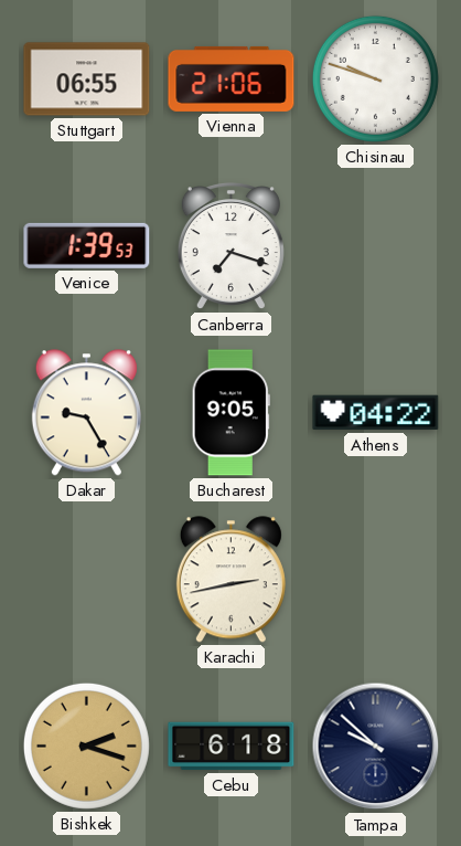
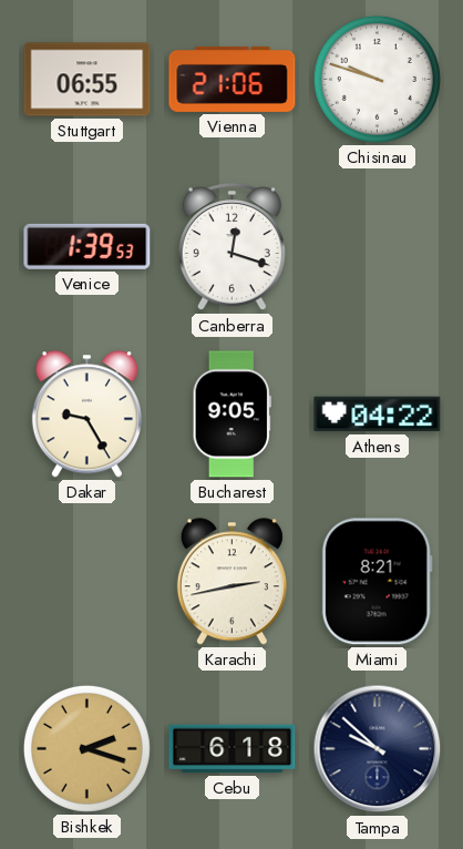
Canberra: 7:18 -> 12:18 (231, 248)
Miami: none -> 8:21 (377, 582)
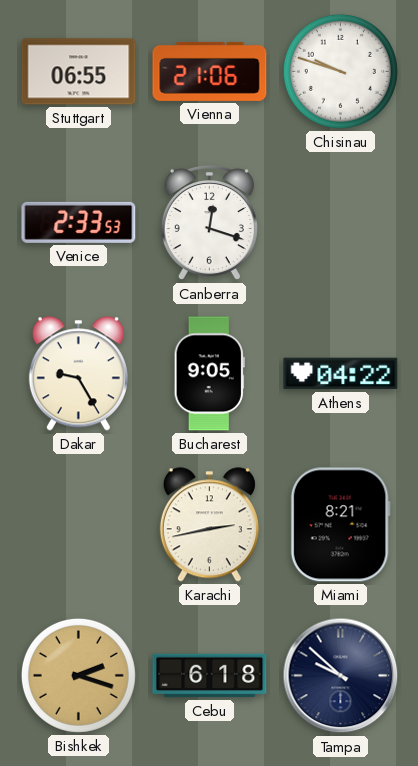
Venice: 1:39 -> 2:33 (79, 222)
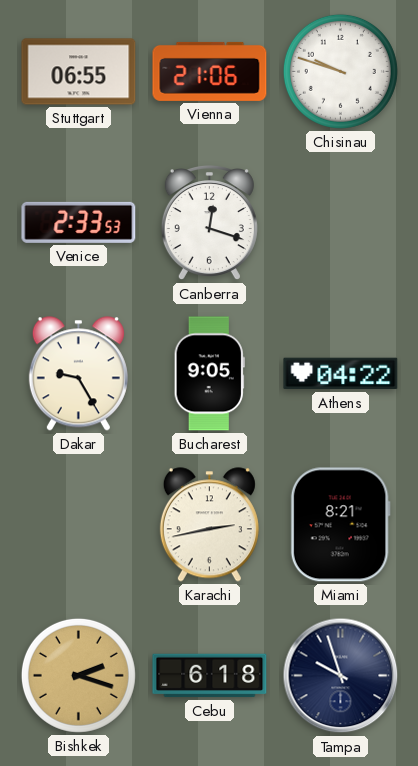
Tampa: 9:52 -> 9:57 (341, 676)
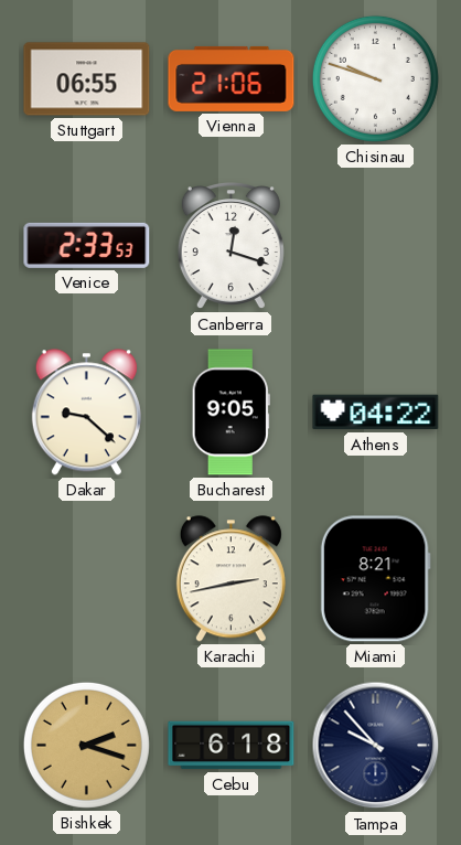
Dakar: 9:25 -> 9:22 (86, 413)
Tampa: 9:57 -> 9:53 (376, 746)
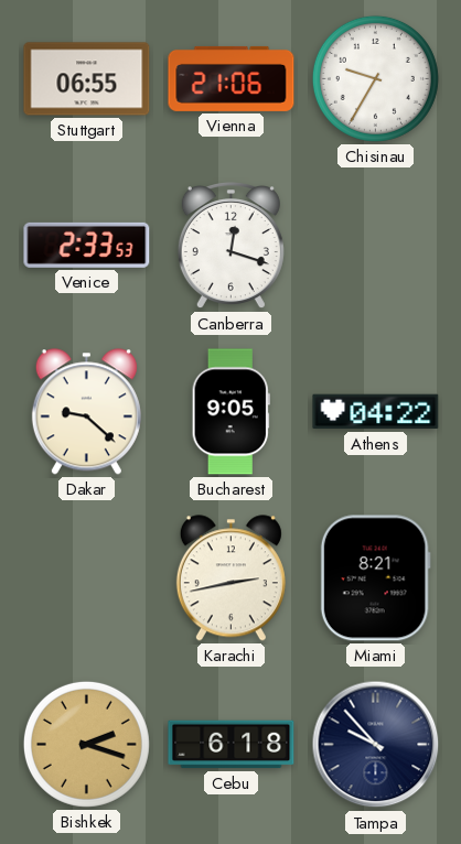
Chisinau: 9:48 -> 9:35 (375, 78)
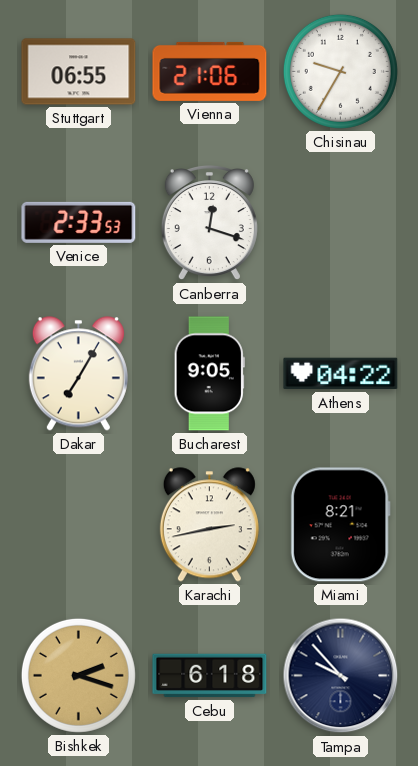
Dakar: 9:22 -> 7:05 (78, 374)
